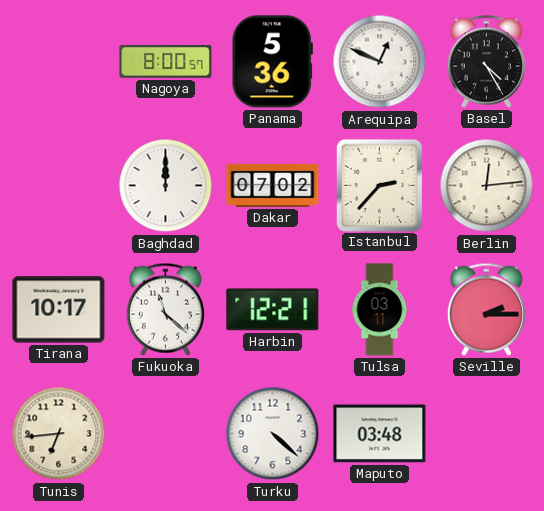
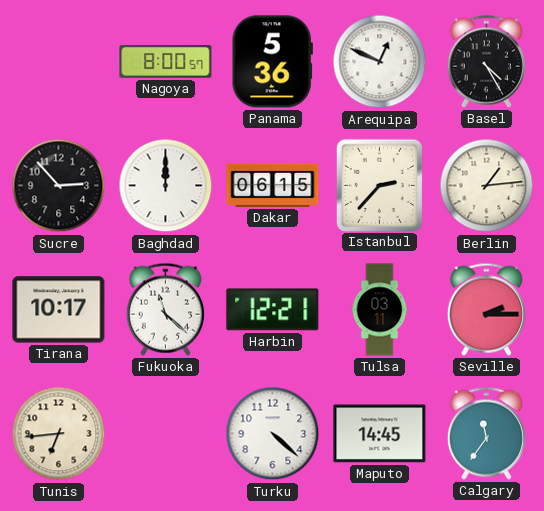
Sucre: none -> 2:53 (59, 186)
Dakar: 07:02 -> 06:15 (273, 185)
Berlin: 12:14 -> 1:14 (487, 186)
Maputo: 03:48 -> 14:45 (380, 434)
Calgary: none -> 11:36 (486, 433)
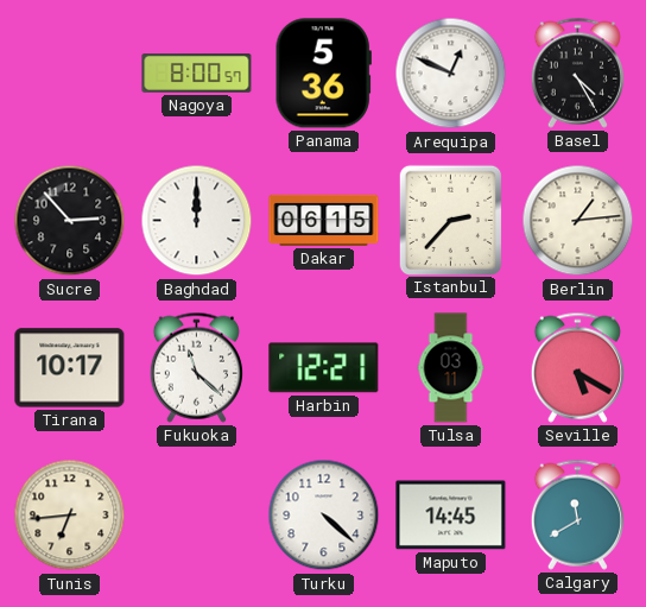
Seville: 2:15 -> 5:20 (577, 367)
Calgary: 11:36 -> 11:40 (577, 514)
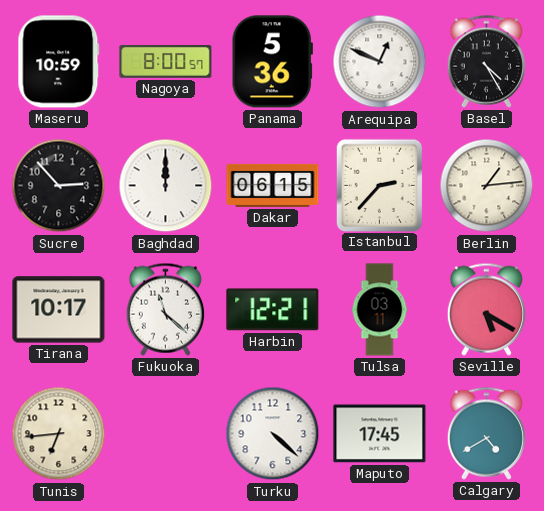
Maseru: none -> 10:59 (59, 62)
Maputo: 14:45 -> 17:45 (380, 434)
Calgary: 11:40 -> 4:40 (486, 433)
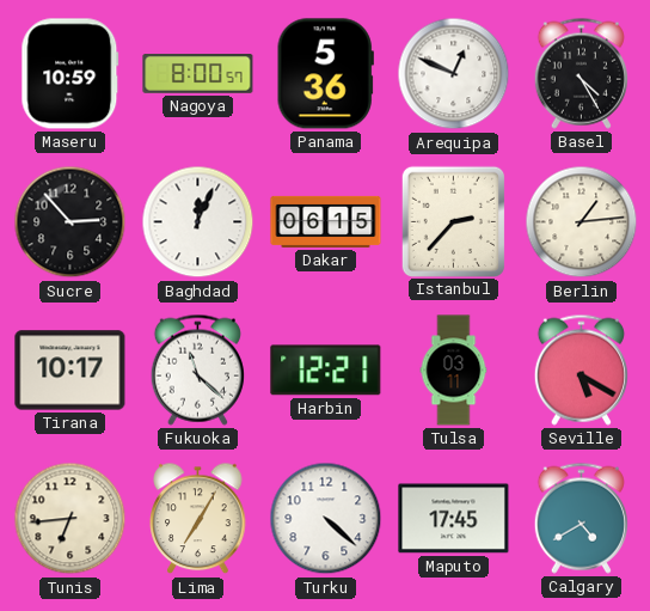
Baghdad: 12:00 -> 12:04 (198, 222)
Lima: none -> 7:05 (198, 519)
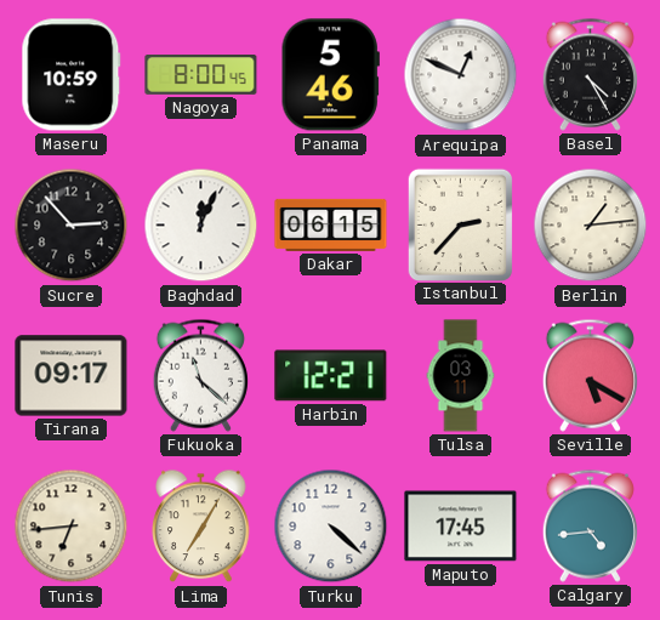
Nagoya: 8:00:57 -> 8:00:45 (201, 75)
Panama: 5:36 -> 5:46 (330, 75)
Tirana: 10:17 -> 09:17 (72, 376)
Calgary: 4:40 -> 4:44 (590, 525)
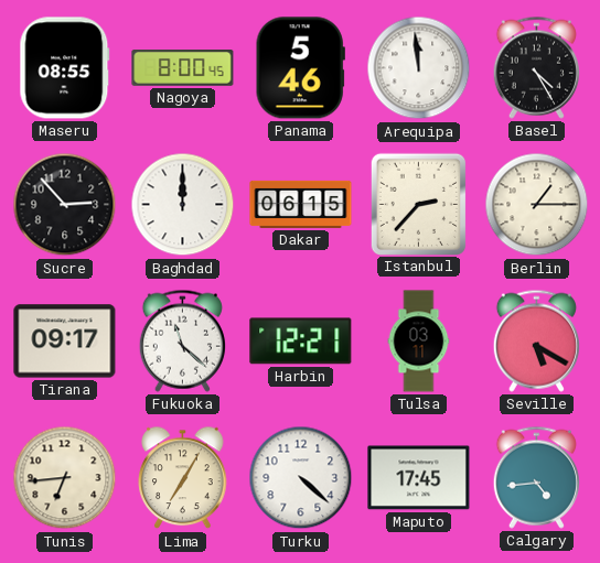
Maseru: 10:59 -> 08:55 (65, 68)
Arequipa: 12:49 -> 11:59 (419, 68)
Baghdad: 12:04 -> 12:00 (183, 205)
Berlin: 1:14 -> 1:15 (537, 205)
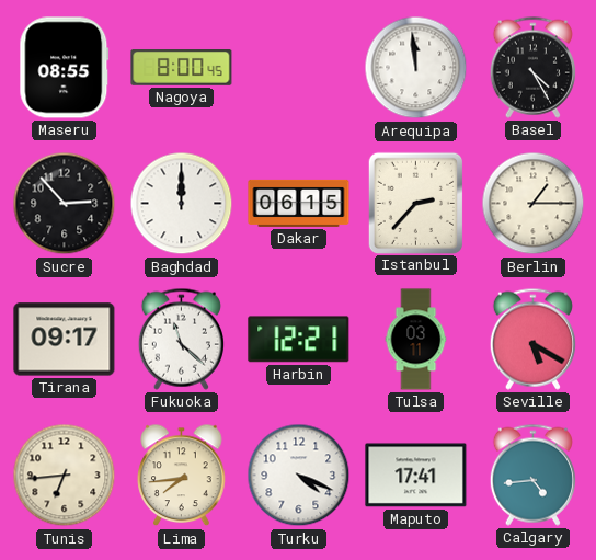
Panama: 5:46 -> none (300, 68)
Lima: 7:05 -> 7:44 (182, 476)
Turku: 4:22 -> 4:19 (299, 476)
Maputo: 17:45 -> 17:41 (416, 476)
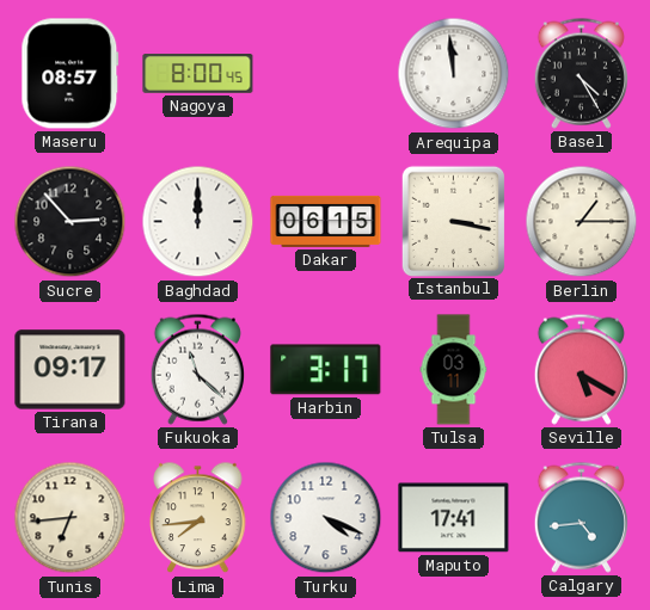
Maseru: 08:55 -> 08:57 (70, 74)
Istanbul: 2:37 -> 3:17 (453, 221)
Harbin: 12:21 -> 3:17 (326, 370)
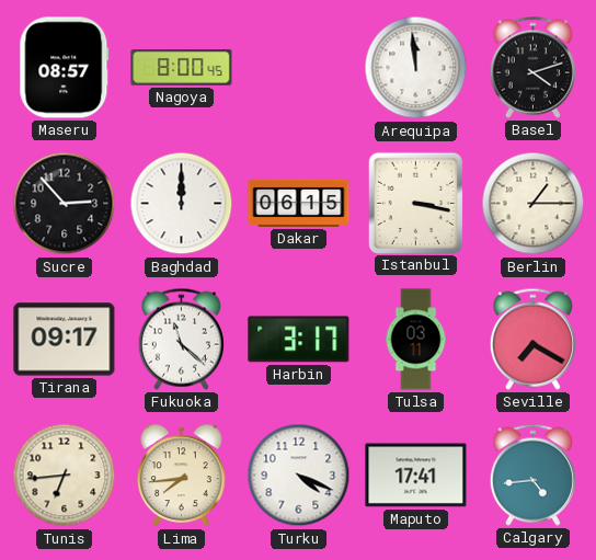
Basel: 4:25 -> 4:12 (532, 67)
Seville: 5:20 -> 7:20 (532, 339)
